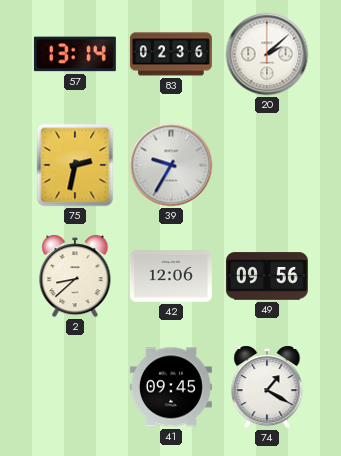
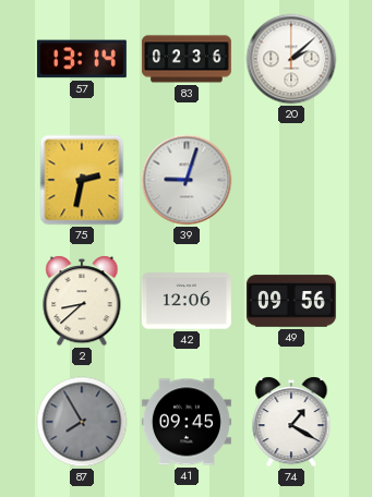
39: 9:35 -> 9:03 (187, 180)
87: none -> 7:55 (82, 422)
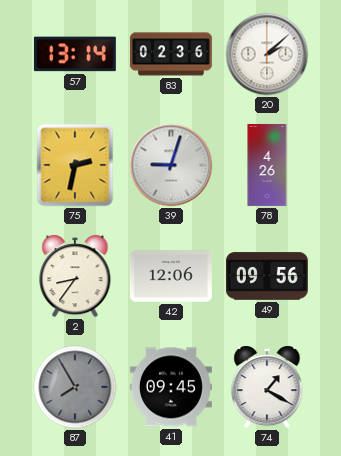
78: none -> 4:26 (267, 165)
2: 8:38 -> 8:36 (75, 276)
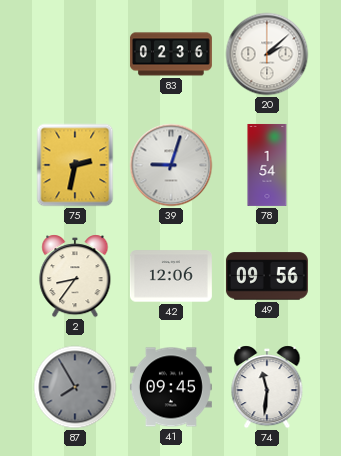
57: 13:14 -> none (75, 54)
78: 4:26 -> 1:54 (267, 165)
74: 1:20 -> 11:31 (267, 387)
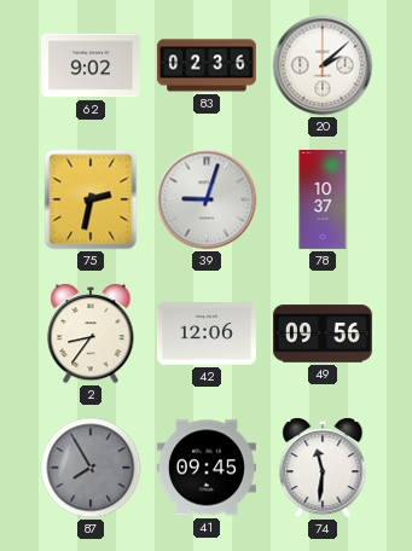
62: none -> 9:02 (91, 65)
78: 1:54 -> 10:37 (323, 199)
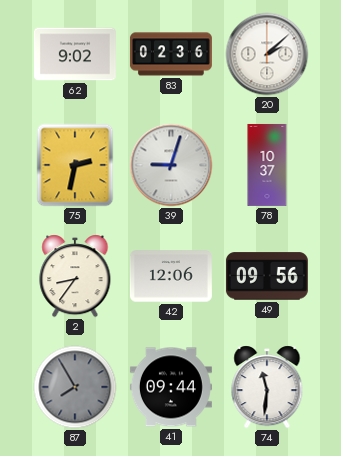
41: 09:45 -> 09:44 (171, 387)
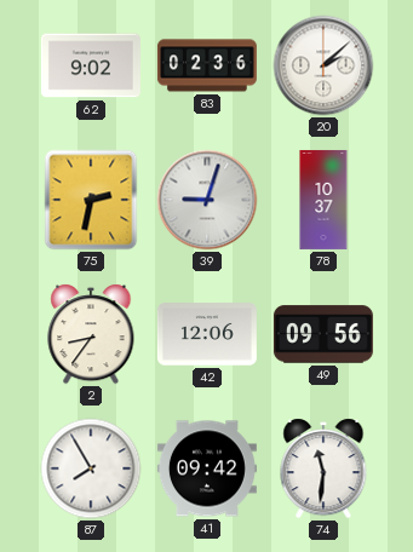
87 dial: grey -> white (91, 468)
41: 09:44 -> 09:42 (207, 468)
